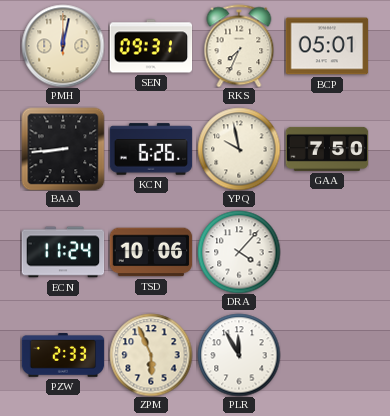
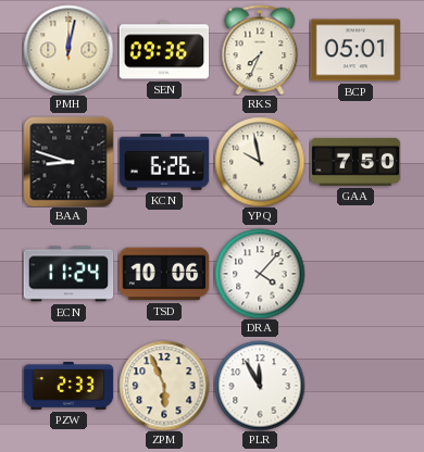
SEN: 09:31 -> 09:36 (164, 50)
BAA: 8:44 -> 8:48 (68, 162)
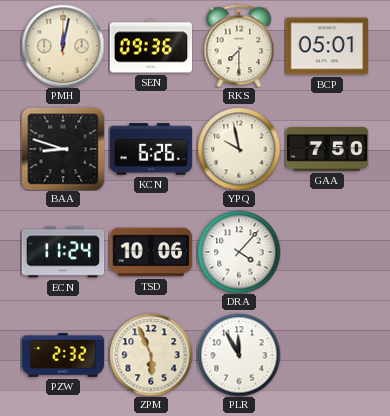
RKS: 7:34 -> 7:30 (239, 46)
PZW: 2:33 -> 2:32 (63, 355)
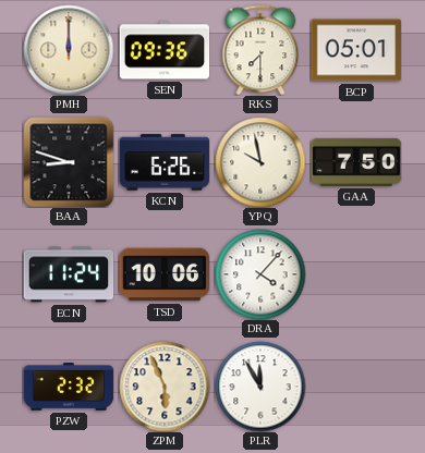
PMH: 12:02 -> 12:00 (69, 50)
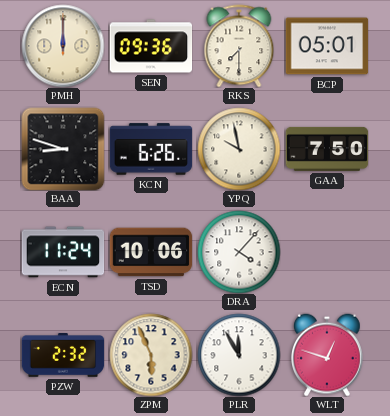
WLT: none -> 12:48 (328, 355)
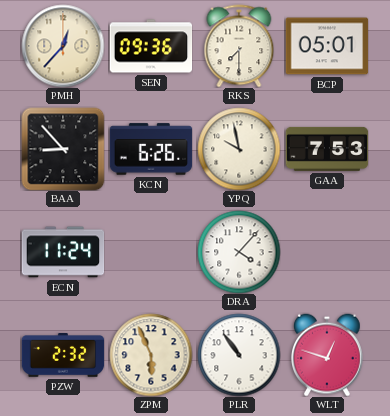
PMH: 12:00 -> 12:37 (63, 46)
BAA: 8:48 -> 8:53 (63, 149)
GAA: 7:50 -> 7:53 (327, 149)
TSD: 10:06 -> none (151, 252)
PLR: 11:55 -> 10:54 (239, 355)
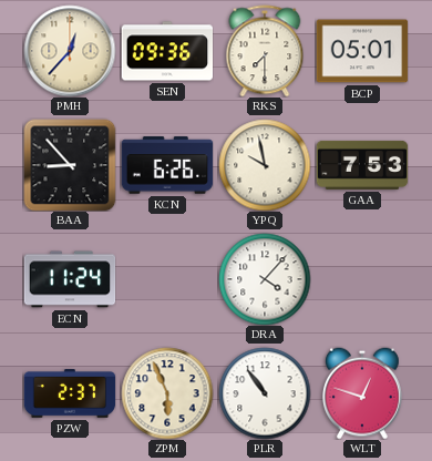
PZW: 2:32 -> 2:37 (70, 393)
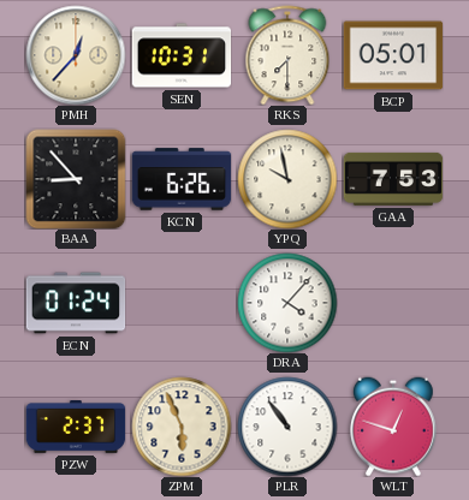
SEN: 09:36 -> 10:31 (182, 55)
ECN: 11:24 -> 01:24 (76, 303)
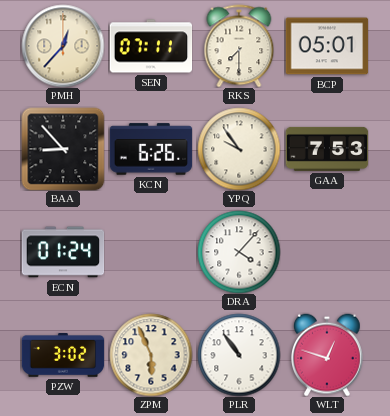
SEN: 10:31 -> 07:11 (151, 46)
YPQ: 9:58 -> 9:54 (239, 149)
PZW: 2:37 -> 3:02 (63, 355)
